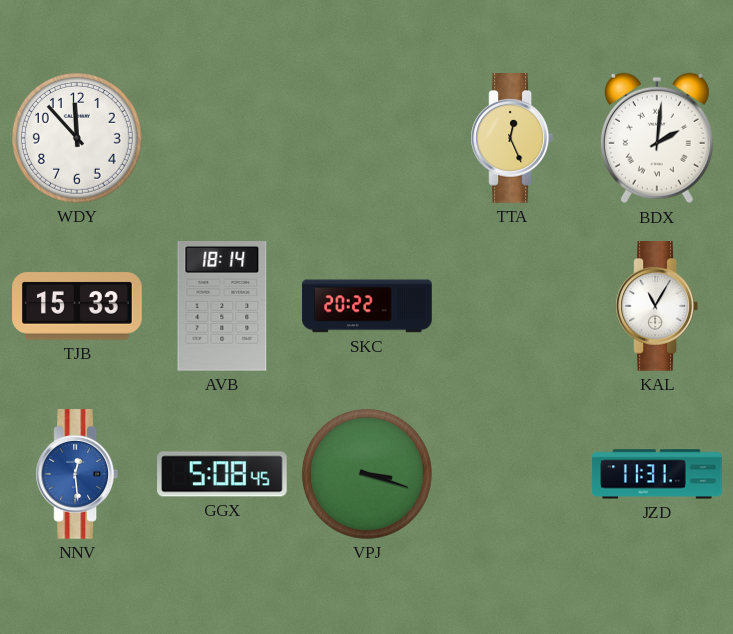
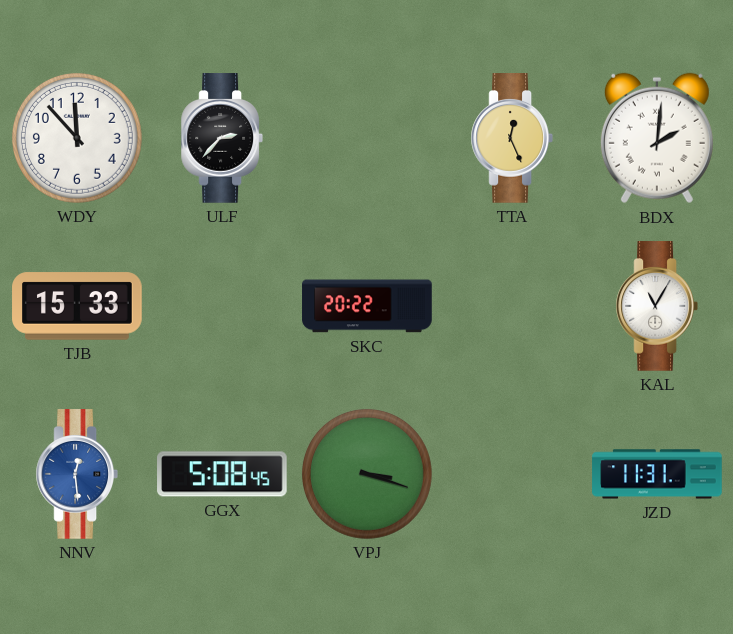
ULF: none -> 2:37 (221, 138)
AVB: 18:14 -> none (222, 307)
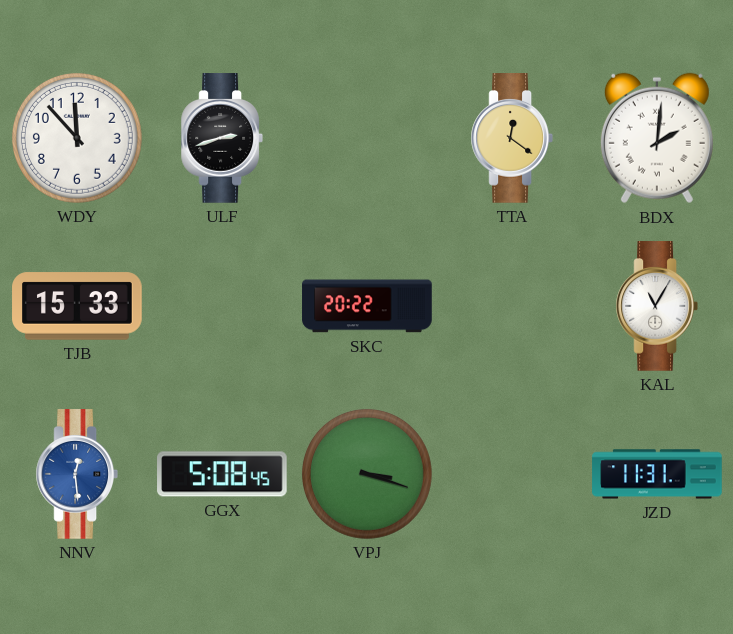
ULF: 2:37 -> 2:42 (221, 138)
TTA: 12:26 -> 12:21 (511, 138)
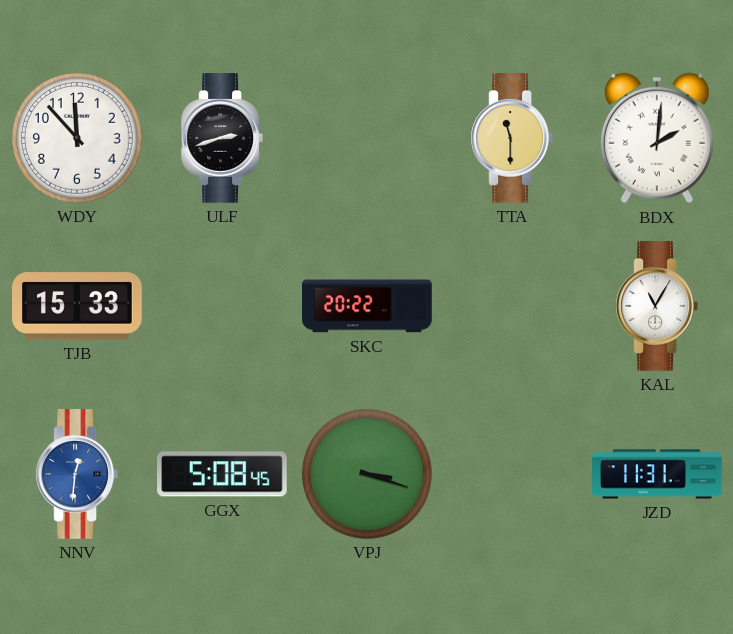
TTA: 12:21 -> 11:30 (511, 138)
NNV: 12:29 -> 12:31 (76, 474)
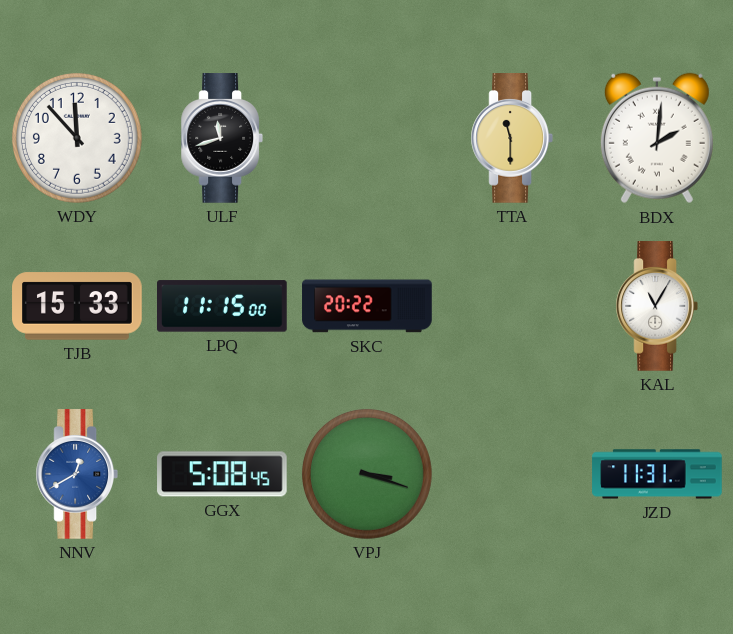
ULF: 2:42 -> 11:42 (221, 138)
LPQ: none -> 11:15 (223, 306)
NNV: 12:31 -> 12:40 (76, 474)
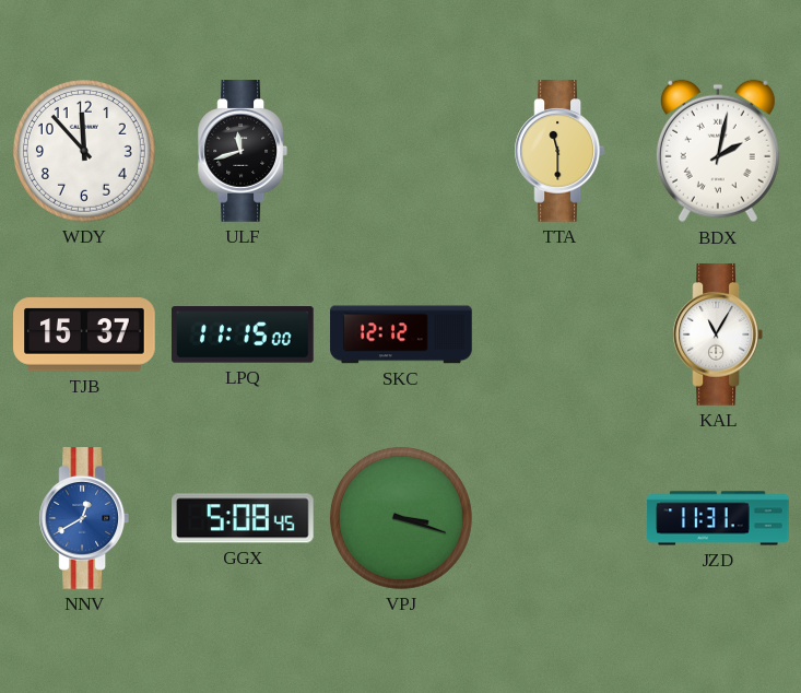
BDX: 2:01 -> 2:02 (718, 151)
TJB: 15:33 -> 15:37 (84, 334)
SKC: 20:22 -> 12:12 (401, 334)
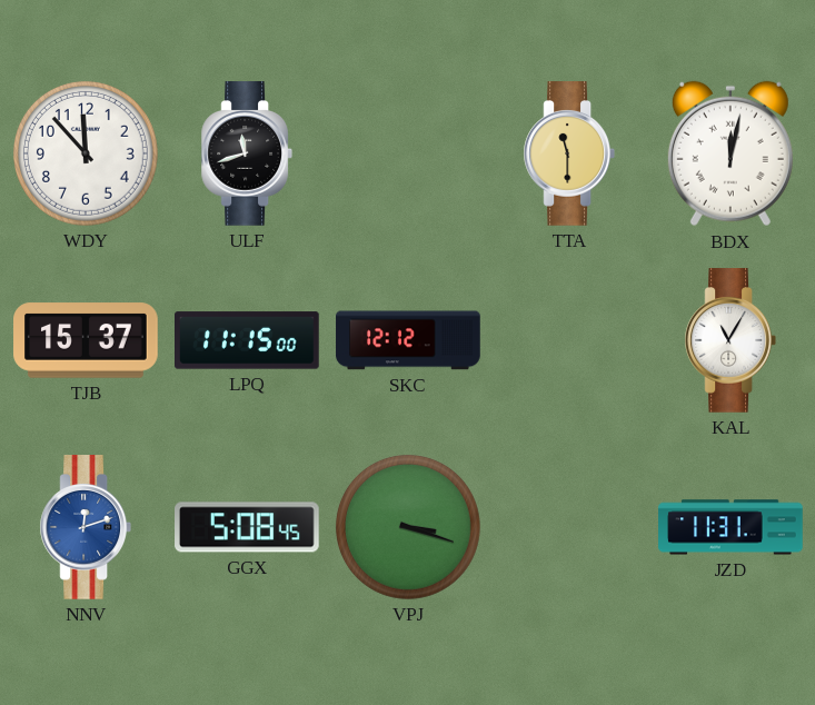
BDX: 2:02 -> 12:02 (730, 153)
NNV: 12:40 -> 12:12 (85, 527)
